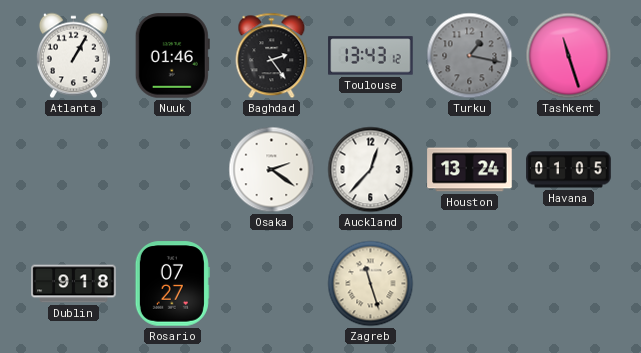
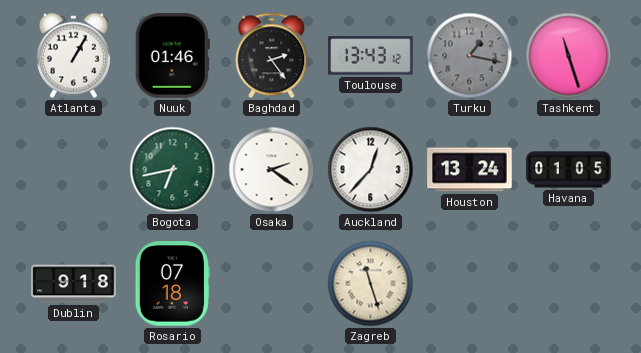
Bogota: none -> 6:43 (173, 170)
Rosario: 07:27 -> 07:18 (172, 284)
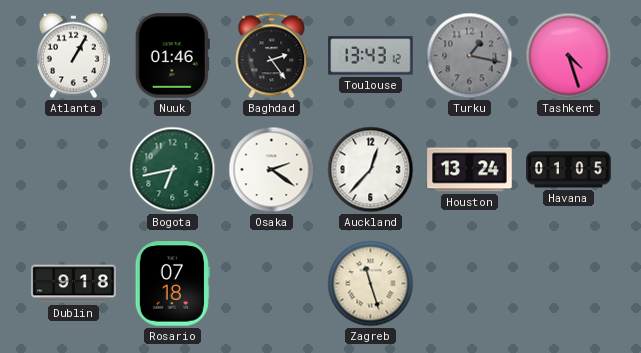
Tashkent: 11:27 -> 4:27 (569, 56)
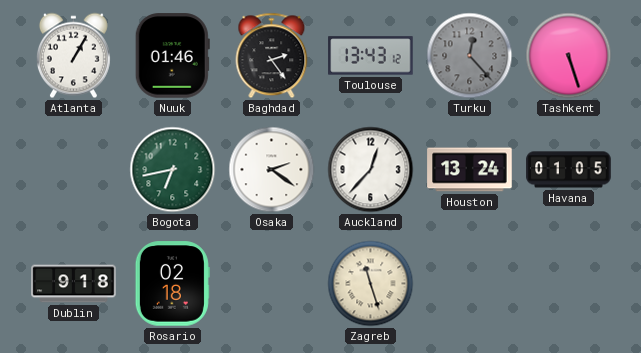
Turku: 1:17 -> 12:23 (470, 56)
Tashkent: 4:27 -> 5:27 (569, 56)
Rosario: 07:18 -> 02:18 (172, 284)
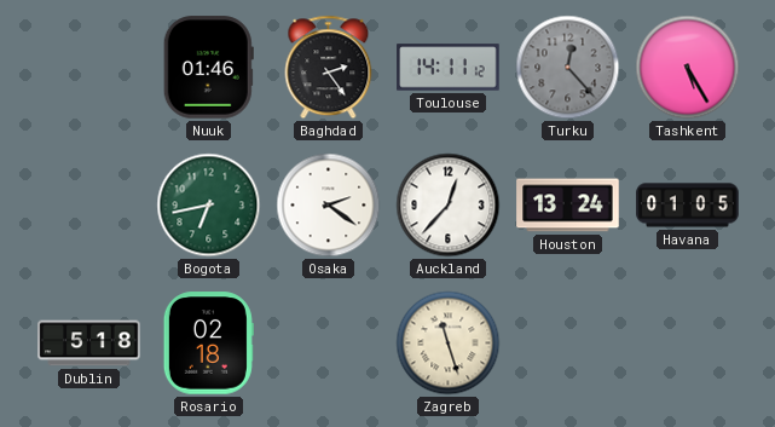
Atlanta: 1:05 -> none (73, 56)
Toulouse: 13:43 -> 14:11 (449, 68)
Tashkent: 5:27 -> 5:25 (688, 68)
Dublin: 9:18 -> 5:18 (89, 344)
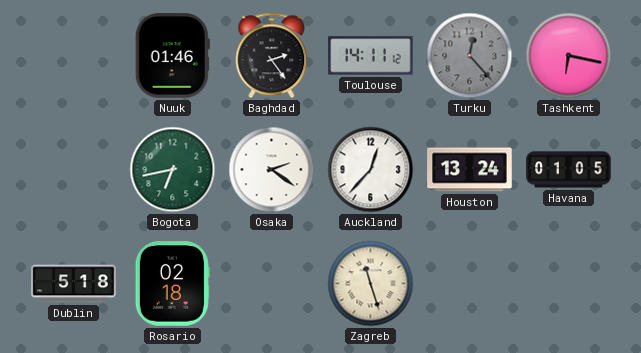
Tashkent: 5:25 -> 6:17 (569, 56)
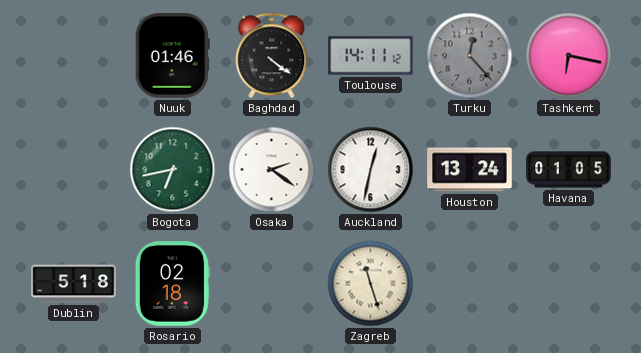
Baghdad: 2:24 -> 4:21 (272, 56)
Auckland: 12:37 -> 12:32 (371, 170)
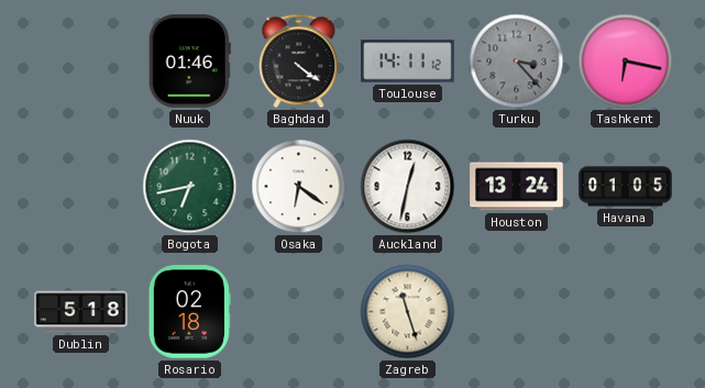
Turku: 12:23 -> 3:23 (517, 62)
Osaka: 2:21 -> 6:21 (299, 187)
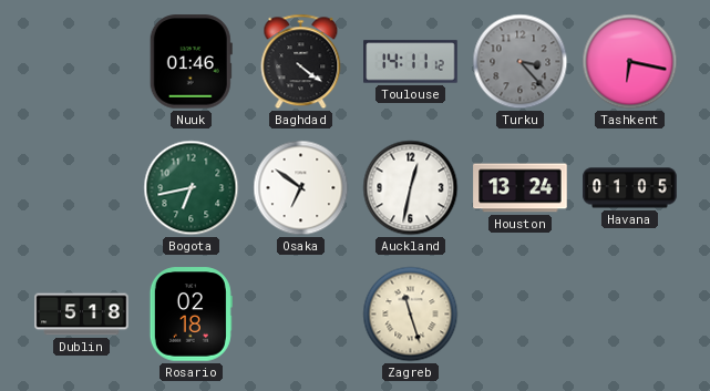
Osaka: 6:21 -> 6:51 (301, 188)
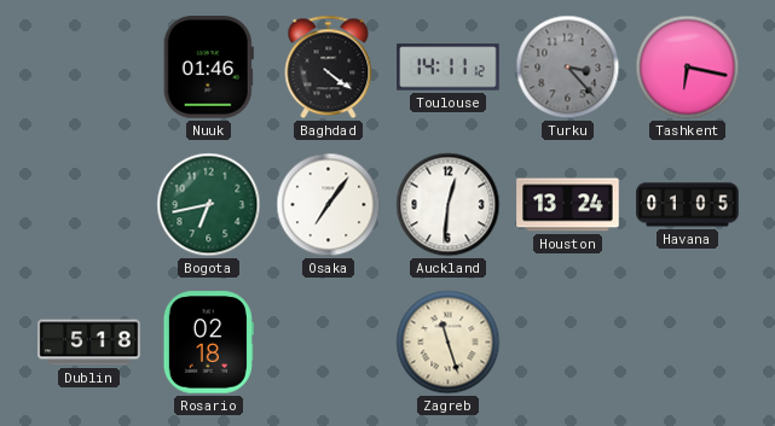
Osaka: 6:51 -> 7:06 (329, 205)
Auckland: 12:32 -> 12:31 (449, 205)
